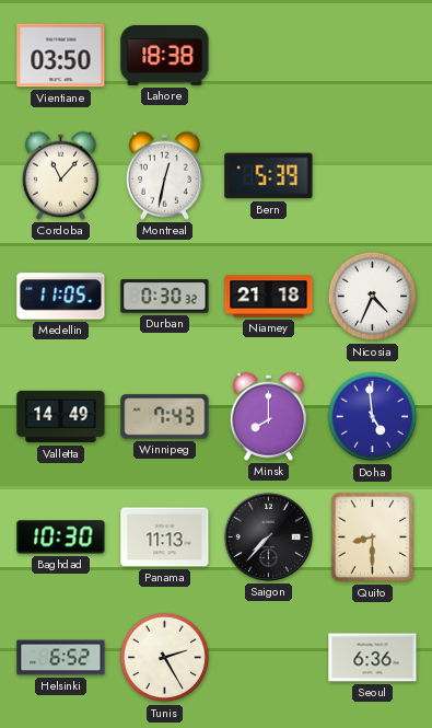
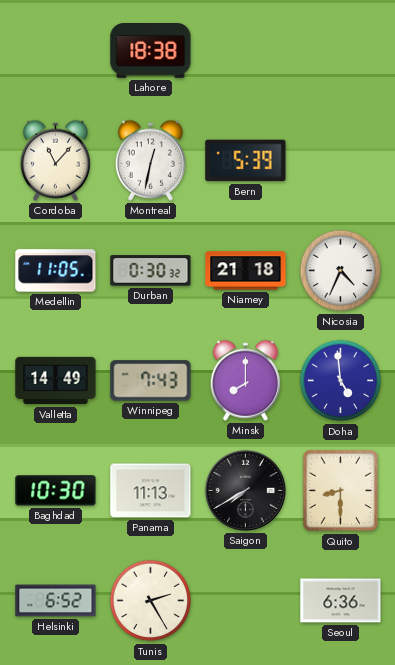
Vientiane: 03:50 -> none (61, 56)
Saigon: 7:37 -> 7:40 (245, 490)
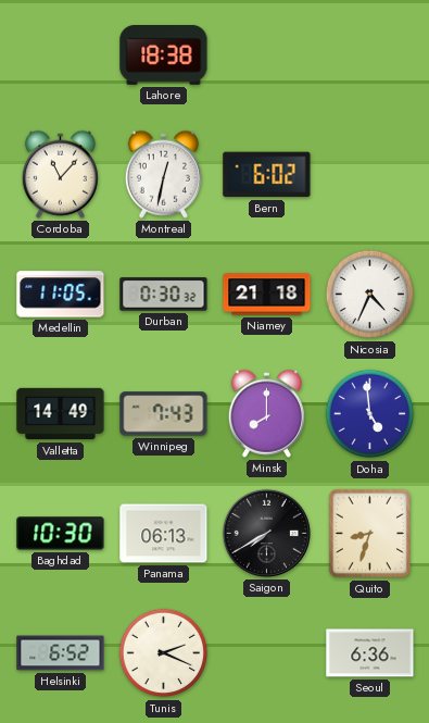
Bern: 5:39 -> 6:02 (267, 175)
Panama: 11:13 -> 06:13 (164, 534)
Quito: 8:30 -> 8:33 (369, 534)
Tunis: 2:25 -> 2:19 (164, 653)
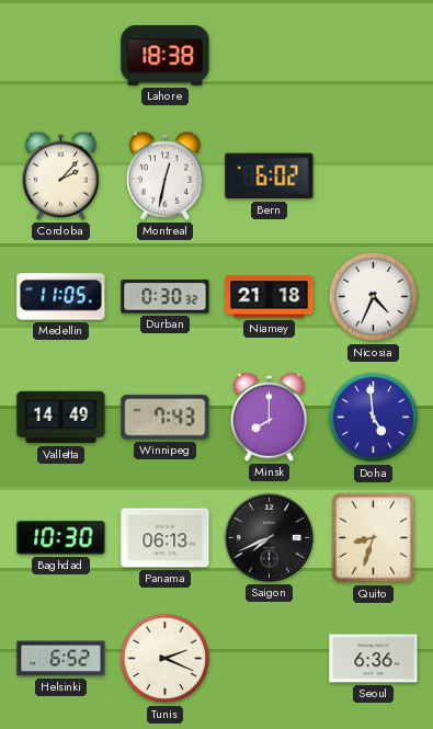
Cordoba: 11:07 -> 2:07 (60, 175)
Saigon: 7:40 -> 7:41 (269, 537)
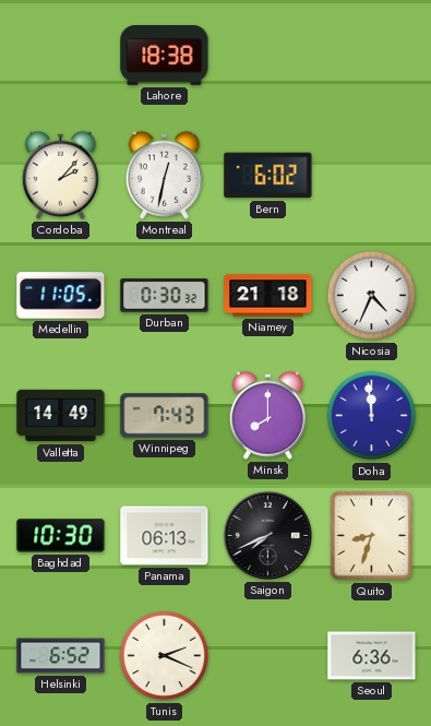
Doha: 4:59 -> 11:59 (372, 416)
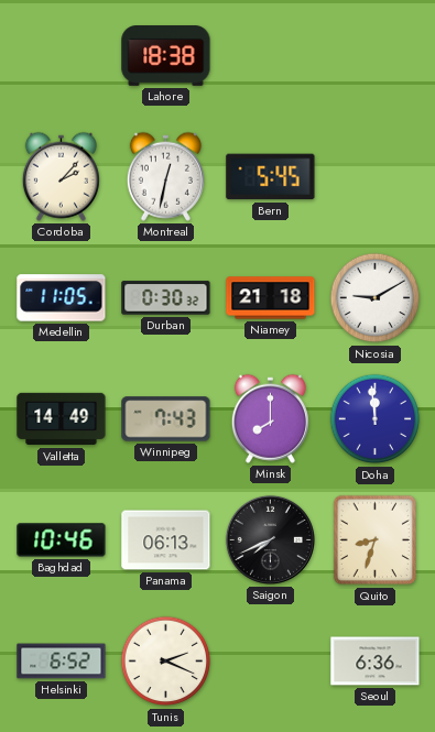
Bern: 6:02 -> 5:45 (271, 177)
Nicosia: 4:34 -> 9:10 (376, 298)
Baghdad: 10:30 -> 10:46 (62, 540)
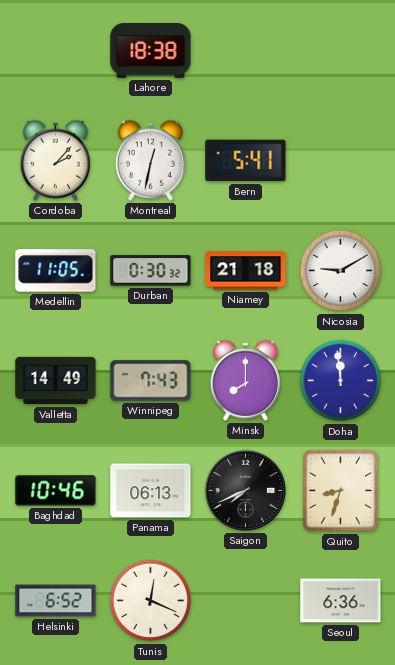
Bern: 5:45 -> 5:41 (246, 161)
Tunis: 2:19 -> 12:19 (151, 601)
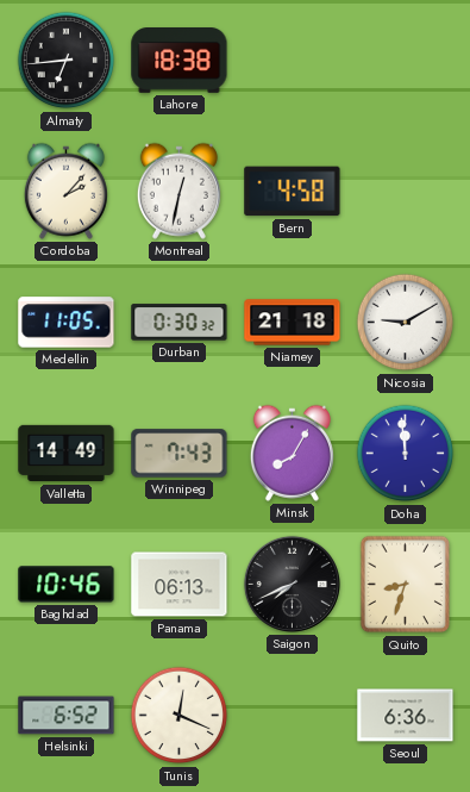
Almaty: none -> 6:44 (67, 61)
Bern: 5:41 -> 4:58 (293, 192)
Minsk: 8:00 -> 8:05 (292, 453)
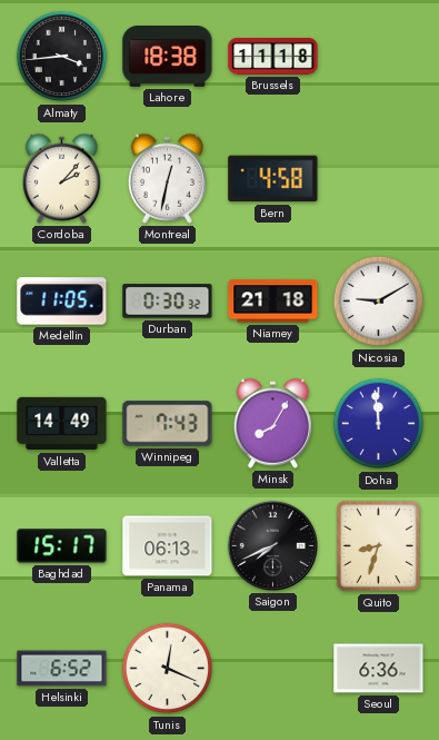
Almaty: 6:44 -> 3:44 (62, 57)
Brussels: none -> 11:18 (273, 57)
Baghdad: 10:46 -> 15:17 (62, 546)
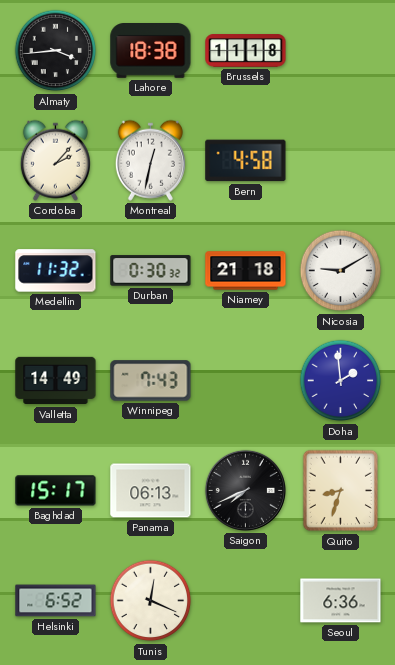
Medellin: 11:05 -> 11:32 (56, 271)
Minsk: 8:05 -> none (272, 423)
Doha: 11:59 -> 1:59 (341, 381)
